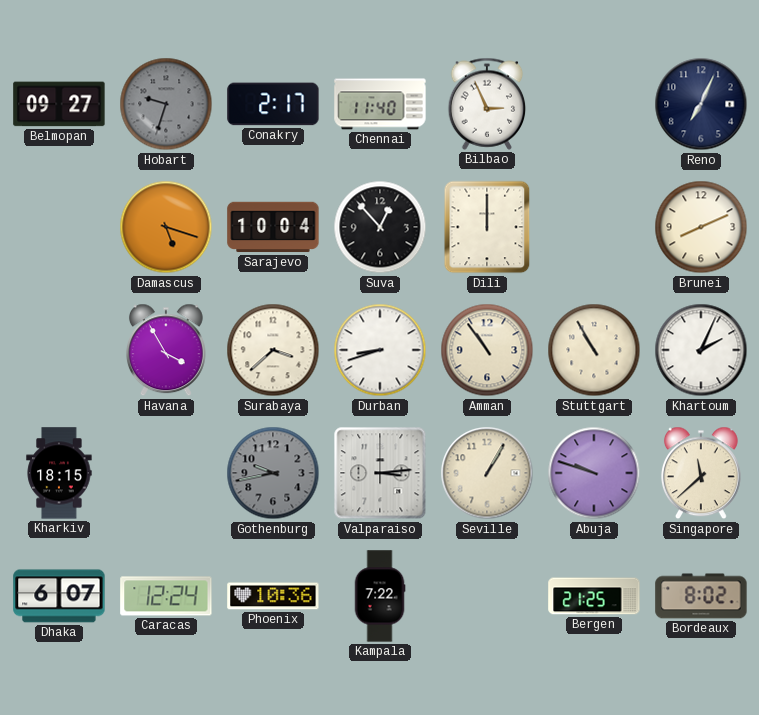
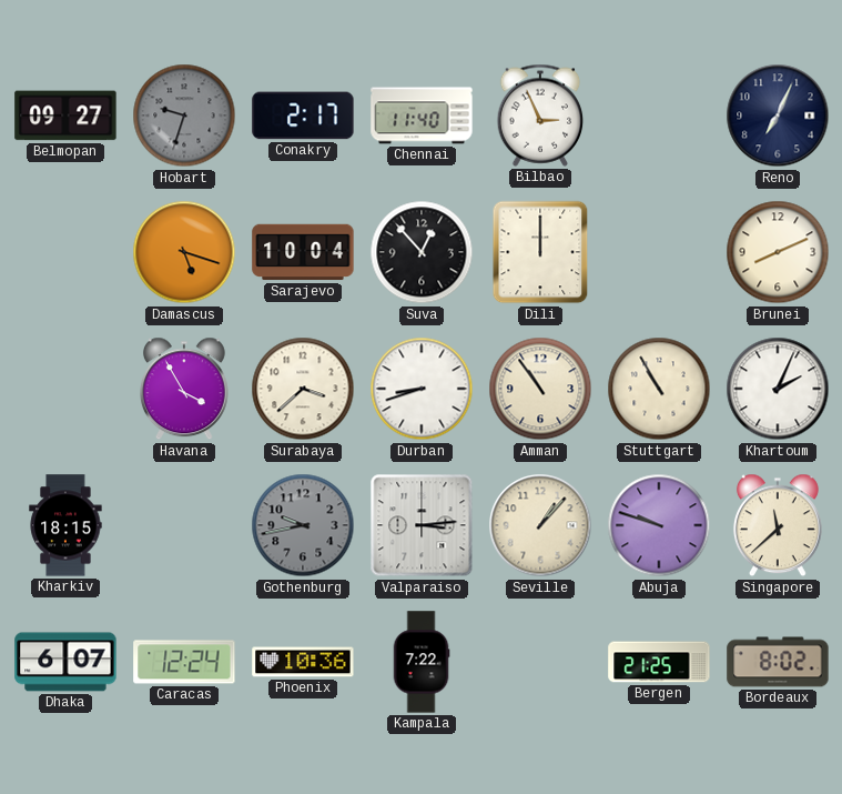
Seville: 1:05 -> 1:07 (540, 525)
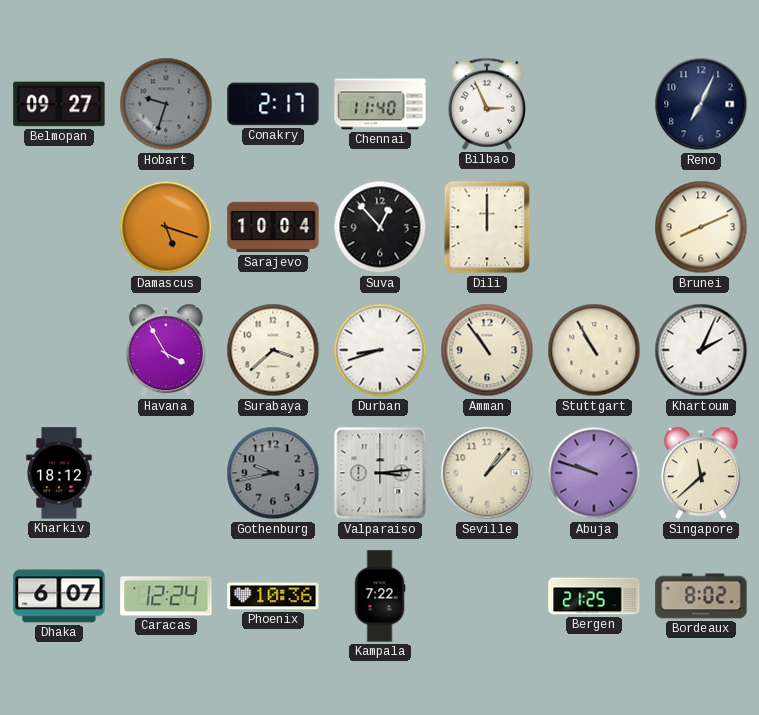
Kharkiv: 18:15 -> 18:12 (59, 473)
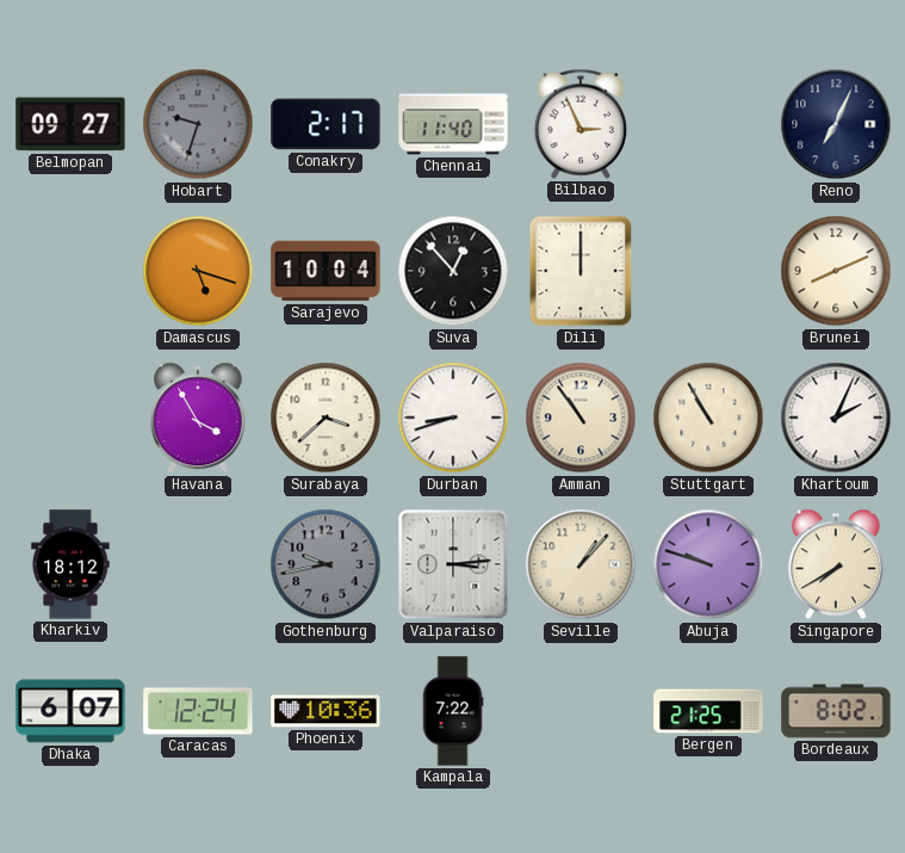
Singapore: 11:38 -> 7:40 (836, 564)
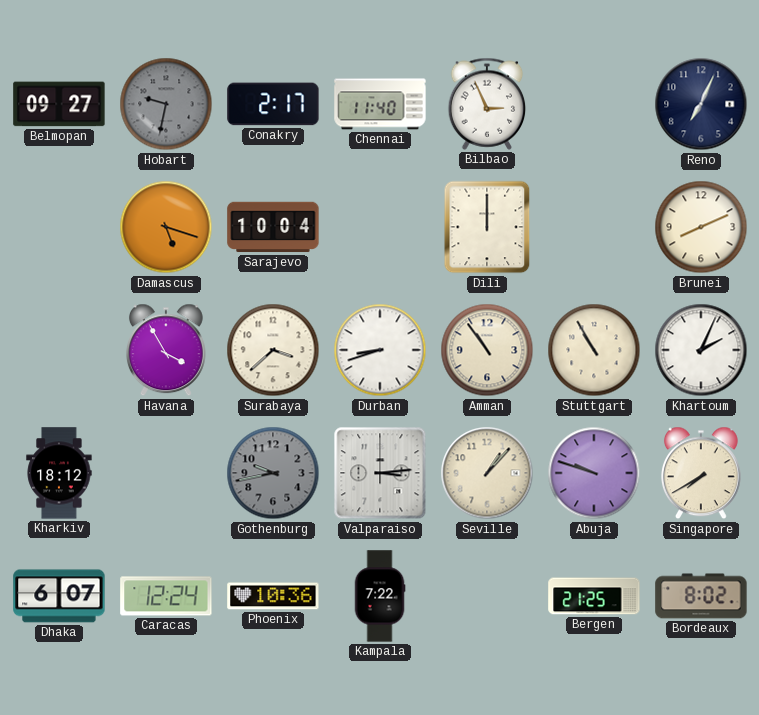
Hobart: 9:33 -> 9:32 (166, 104)
Suva: 12:53 -> none (453, 271)
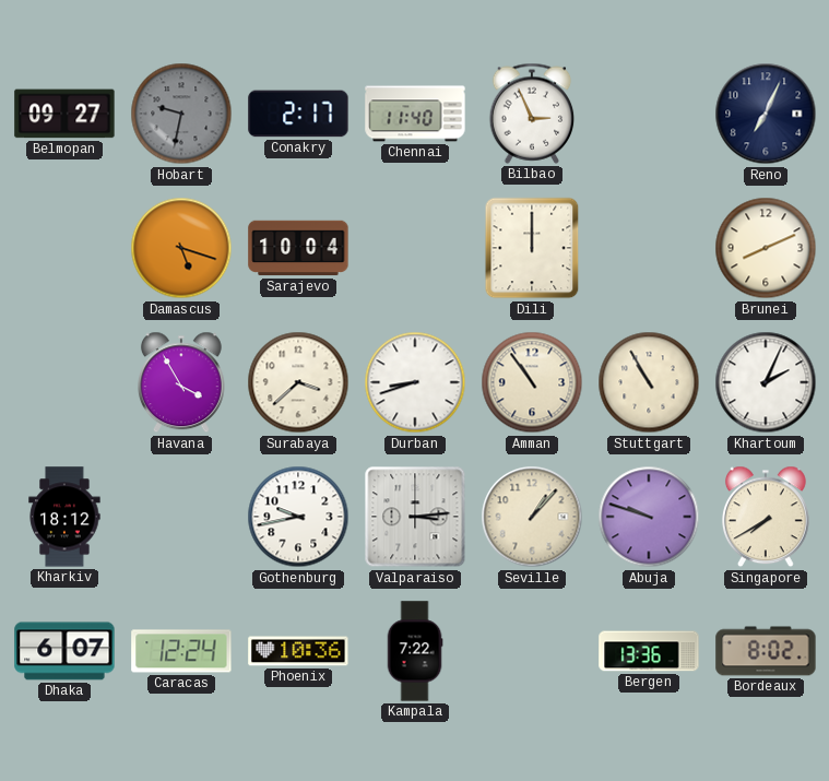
Gothenburg dial: grey -> white (298, 517)
Bergen: 21:25 -> 13:36 (649, 651)
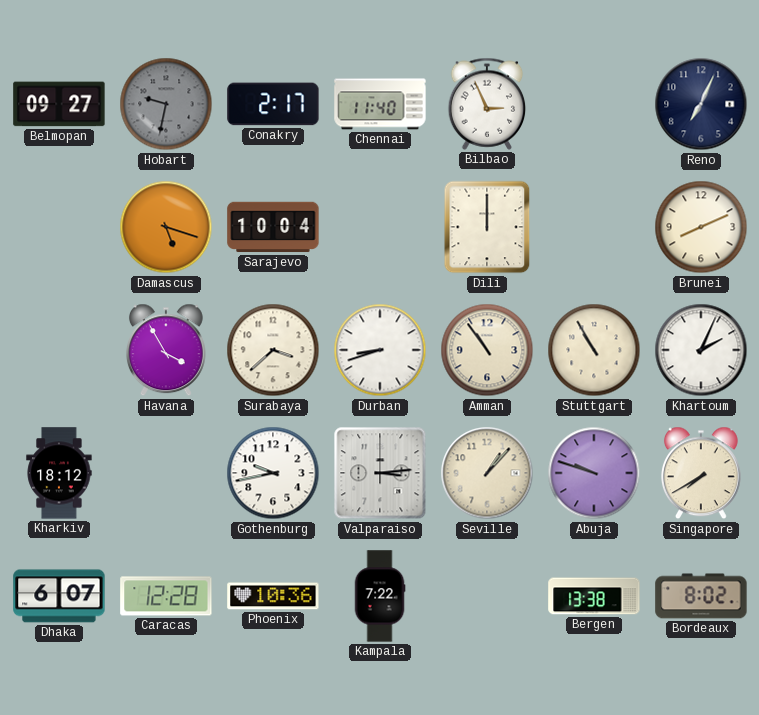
Caracas: 12:24 -> 12:28 (166, 596)
Bergen: 13:36 -> 13:38 (594, 596)
